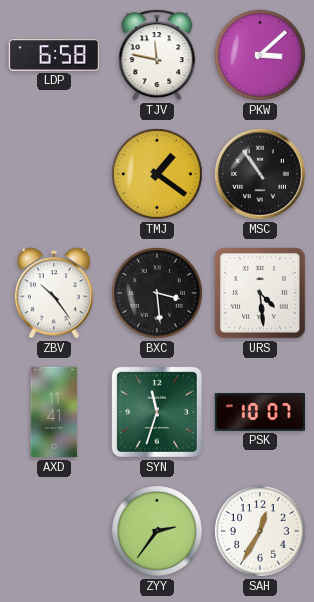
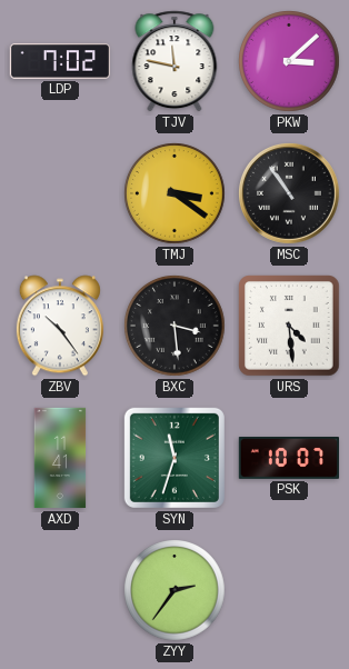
LDP: 6:58 -> 7:02 (59, 61)
TMJ: 1:21 -> 3:21 (176, 194)
SAH: 12:35 -> none (261, 532)
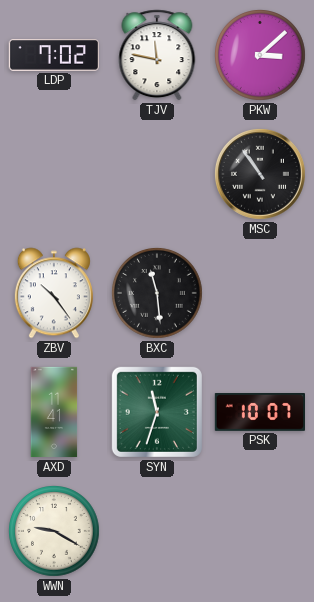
TMJ: 3:21 -> none (176, 194)
BXC: 3:29 -> 11:29 (158, 294)
URS: 4:29 -> none (289, 326)
WWN: none -> 9:20 (55, 532)
ZYY: 2:36 -> none (176, 591)
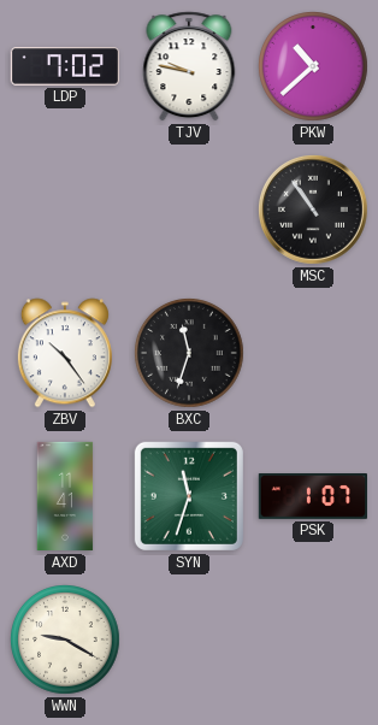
TJV: 11:47 -> 9:47 (189, 66)
PKW: 3:08 -> 10:38 (314, 67)
BXC: 11:29 -> 11:33 (190, 354)
PSK: 10:07 -> 1:07 (312, 497)
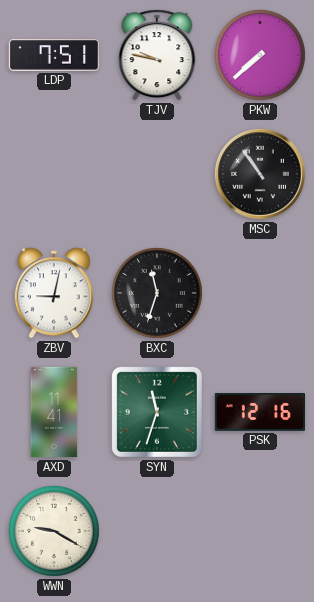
LDP: 7:02 -> 7:51 (53, 55)
PKW: 10:38 -> 7:38 (261, 56)
ZBV: 10:24 -> 9:02 (54, 293)
PSK: 1:07 -> 12:16 (259, 413)
